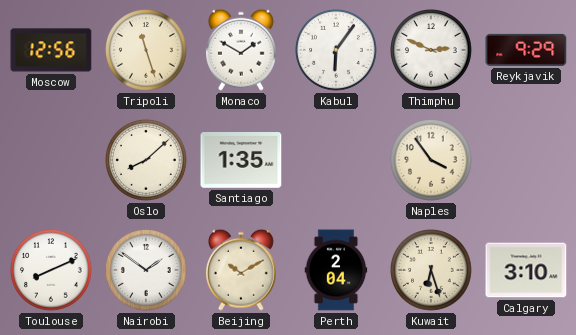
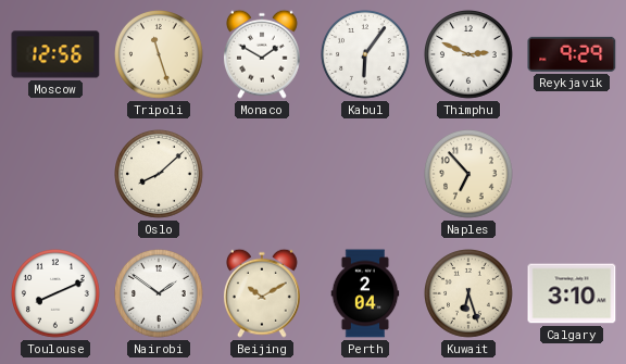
Santiago: 1:35 -> none (241, 161)
Naples: 3:54 -> 6:53 (469, 175)
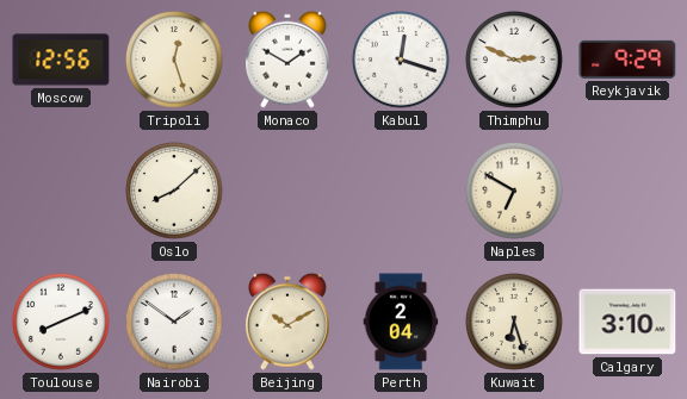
Tripoli: 11:27 -> 12:27 (175, 61)
Kabul: 6:06 -> 12:18 (402, 61)
Naples: 6:53 -> 6:50 (515, 192)
